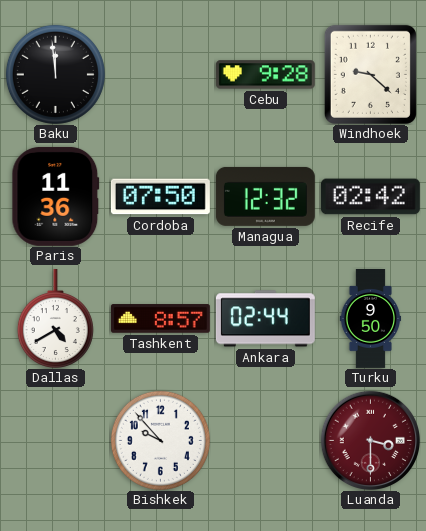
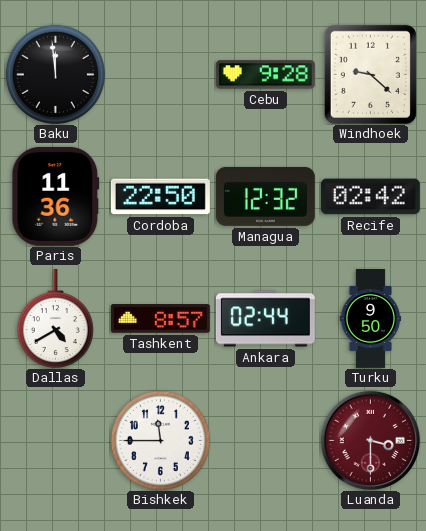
Cordoba: 07:50 -> 22:50 (160, 197)
Bishkek: 9:53 -> 11:45 (160, 440)
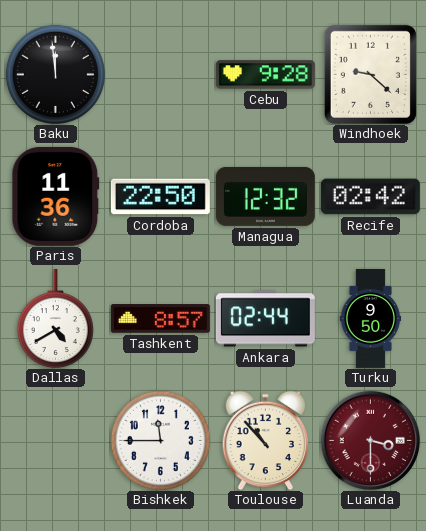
Toulouse: none -> 10:53 (266, 440)
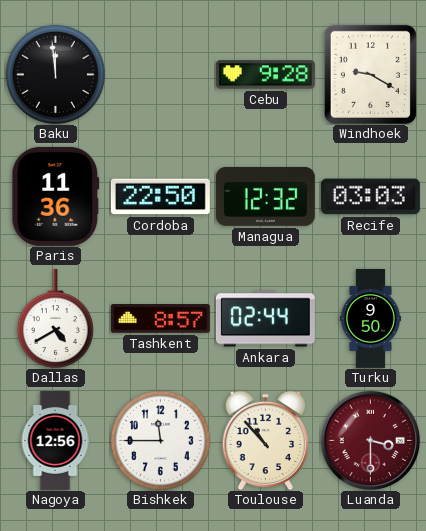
Windhoek: 9:22 -> 9:20 (370, 74)
Recife: 02:42 -> 03:03 (370, 197)
Nagoya: none -> 12:56 (55, 440)
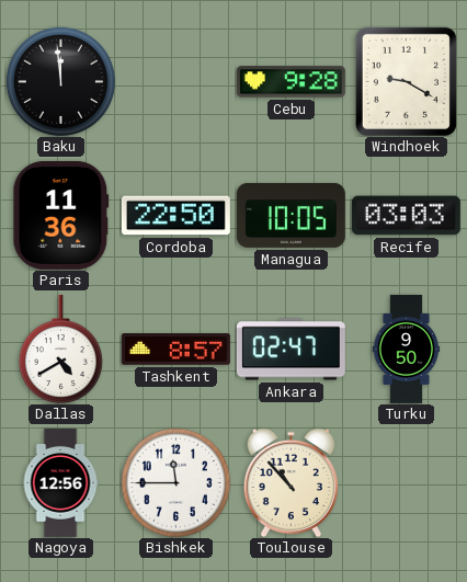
Managua: 12:32 -> 10:05 (291, 215)
Ankara: 02:44 -> 02:47 (291, 350)
Luanda: 3:30 -> none (370, 440)
